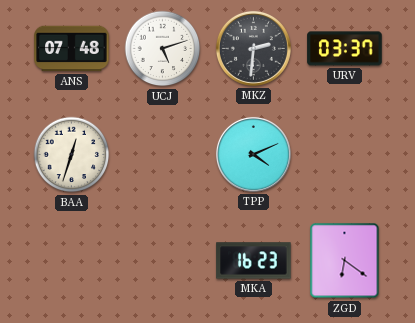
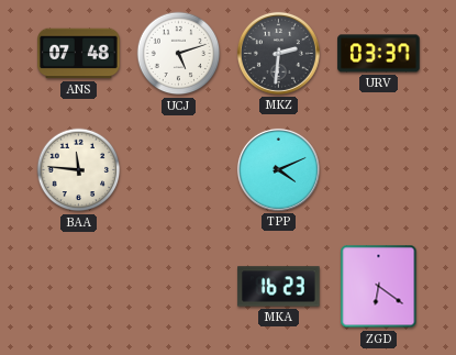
BAA: 12:33 -> 11:46 (79, 170)
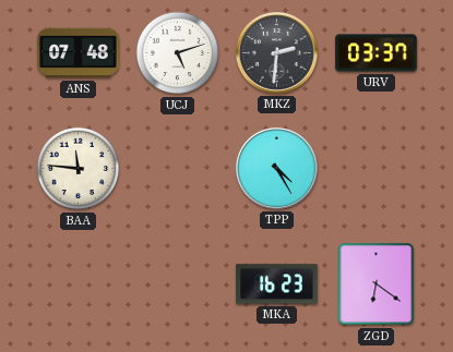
TPP: 4:11 -> 4:25 (276, 168)
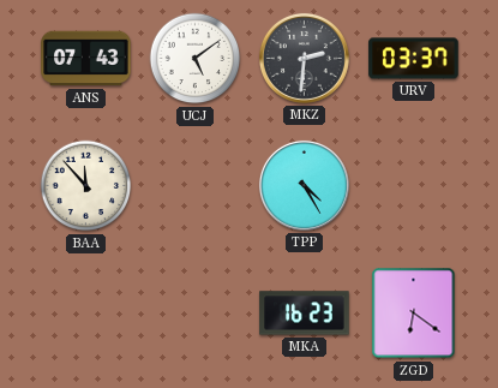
ANS: 07:48 -> 07:43 (86, 59)
UCJ: 5:12 -> 5:09 (196, 59)
BAA: 11:46 -> 11:53 (86, 186)
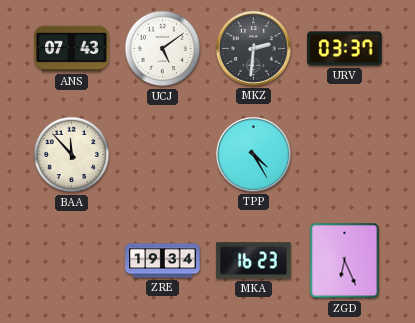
ZRE: none -> 19:34 (163, 261)
ZGD: 6:21 -> 6:26 (345, 261)
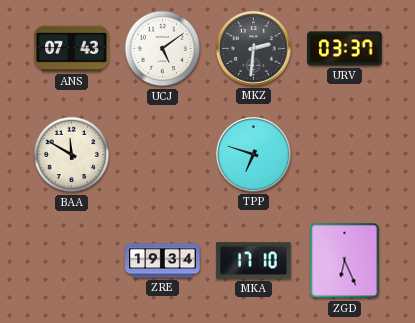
BAA: 11:53 -> 11:50 (72, 155)
TPP: 4:25 -> 6:48 (253, 154)
MKA: 16:23 -> 17:10 (254, 261)
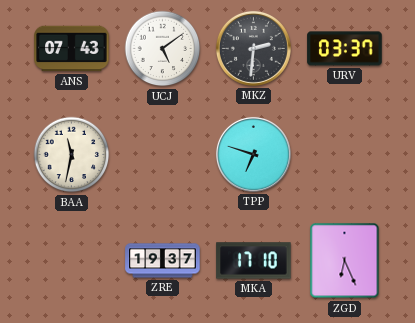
BAA: 11:50 -> 11:32 (72, 155)
ZRE: 19:34 -> 19:37 (163, 261)
